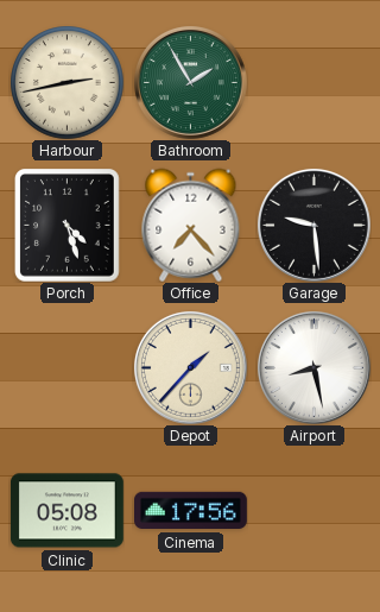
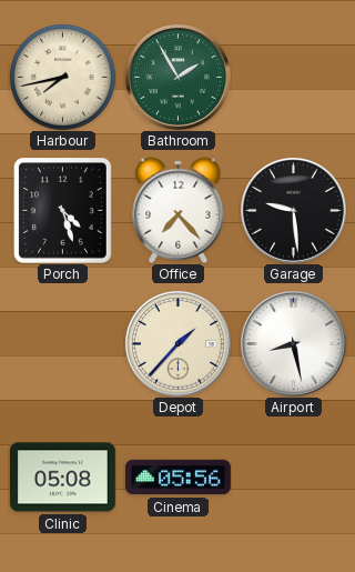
Harbour: 2:43 -> 7:43 (62, 77)
Cinema: 17:56 -> 05:56 (179, 478)
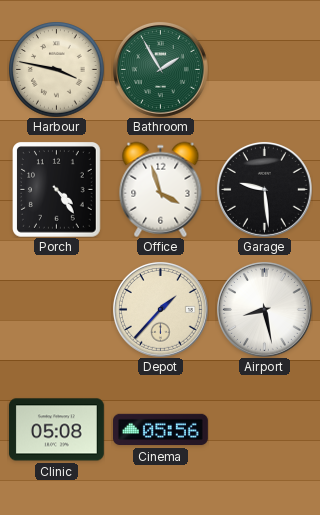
Harbour: 7:43 -> 3:47 (56, 69)
Porch: 4:27 -> 4:24 (57, 190)
Office: 7:23 -> 3:57 (161, 189)
